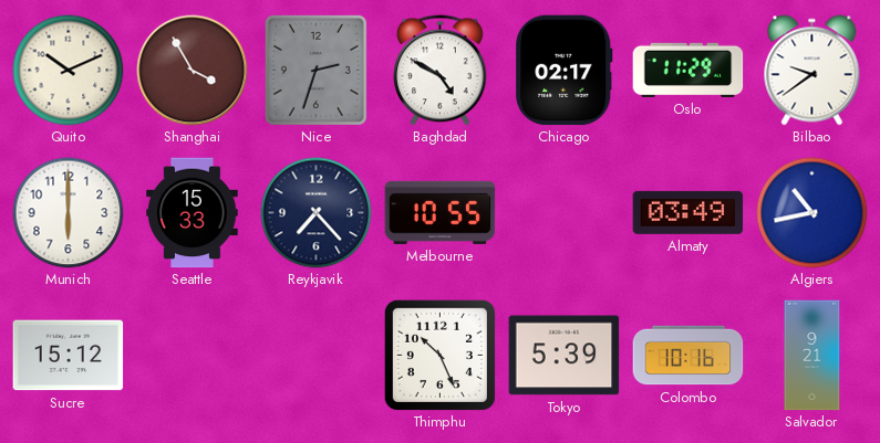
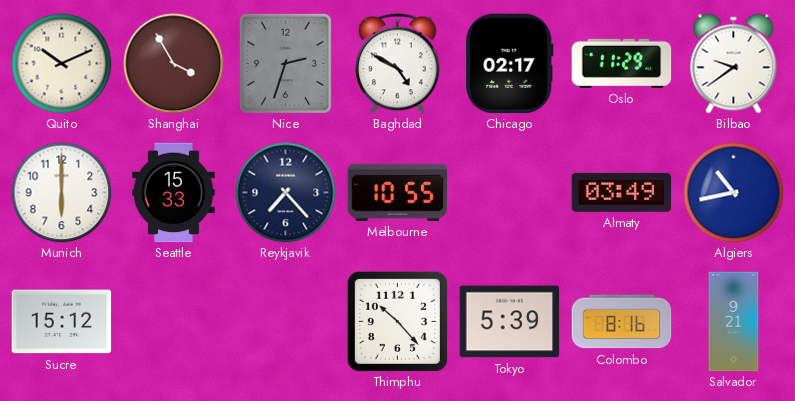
Thimphu: 10:26 -> 10:23 (397, 321)
Colombo: 10:16 -> 8:16 (622, 322)
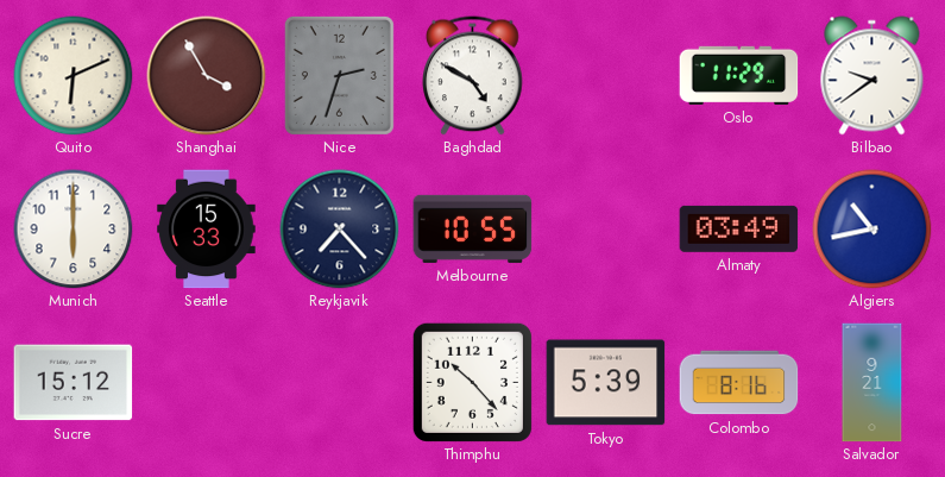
Quito: 10:11 -> 6:11 (74, 76)
Chicago: 02:17 -> none (510, 64)
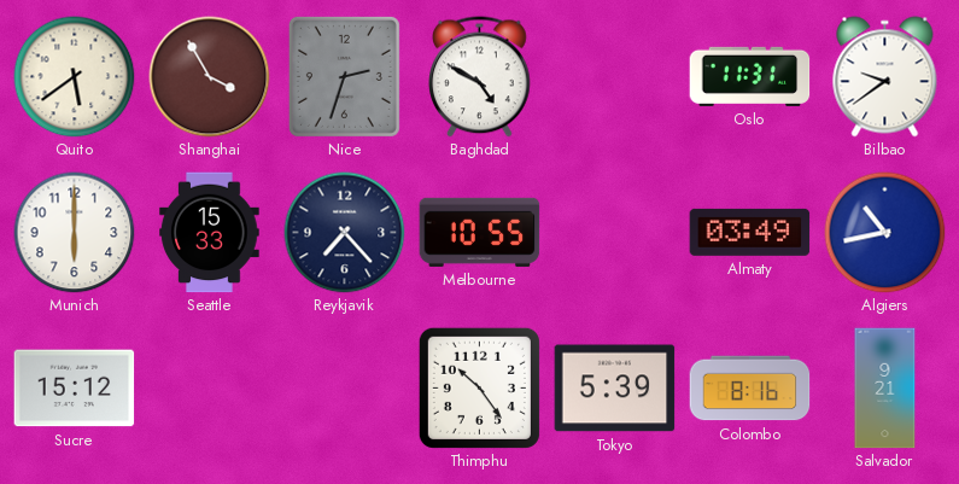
Quito: 6:11 -> 5:39 (75, 77)
Oslo: 11:29 -> 11:31 (750, 76)
Thimphu: 10:23 -> 10:24 (479, 387)
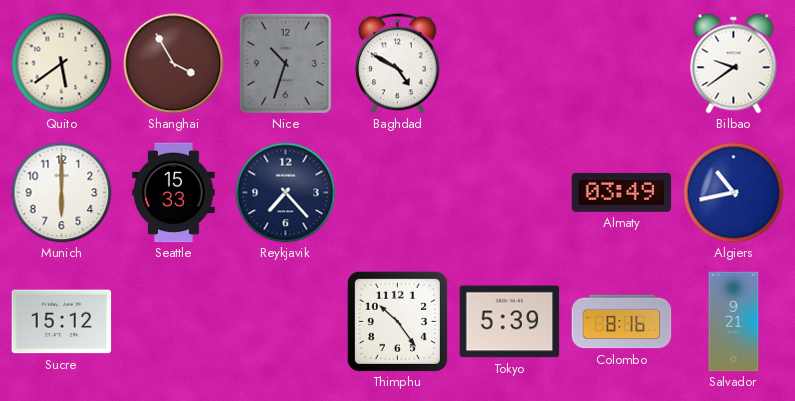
Nice: 2:33 -> 10:33 (285, 63)
Oslo: 11:31 -> none (750, 76)
Melbourne: 10:55 -> none (480, 232)
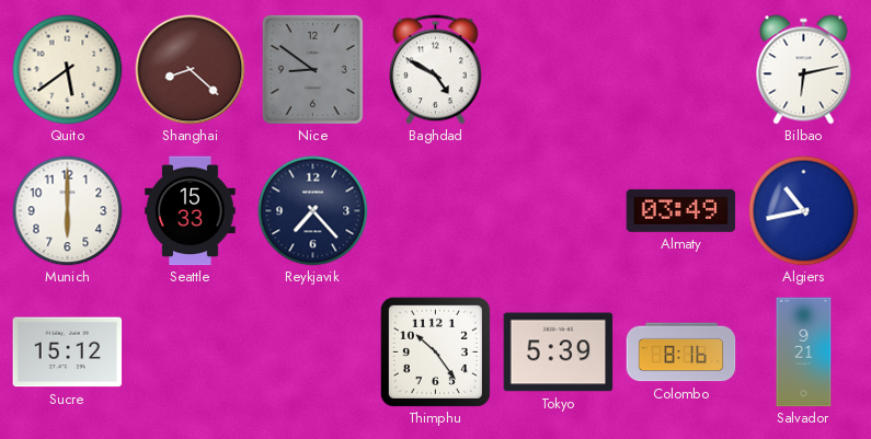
Shanghai: 3:55 -> 8:22 (191, 70)
Nice: 10:33 -> 8:51 (312, 69)
Bilbao: 9:39 -> 6:13 (804, 70)
